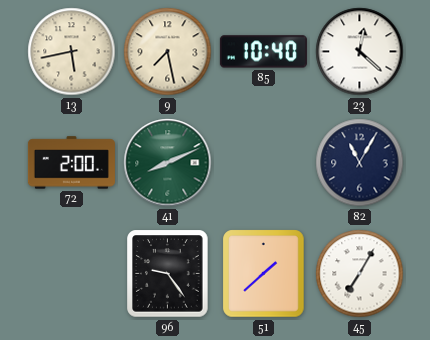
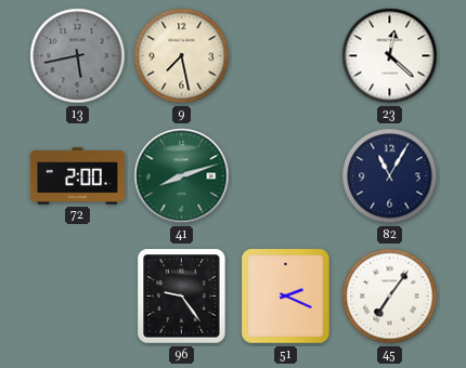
13 dial: cream -> grey (78, 56)
85: 10:40 -> none (263, 52)
41: 8:11 -> 8:12 (182, 176)
51: 1:38 -> 2:19 (286, 297)
45: 7:05 -> 7:06 (390, 297)
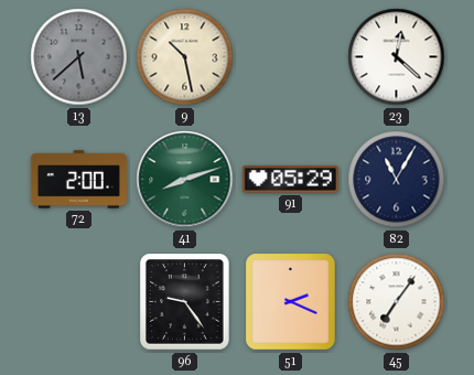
13: 5:43 -> 5:38 (79, 57)
9: 7:28 -> 10:28 (185, 57)
91: none -> 05:29 (290, 180)
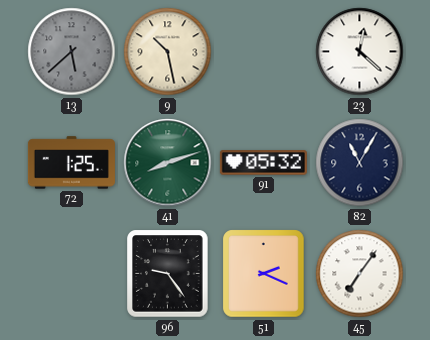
72: 2:00 -> 1:25 (71, 163)
91: 05:29 -> 05:32 (263, 163)
